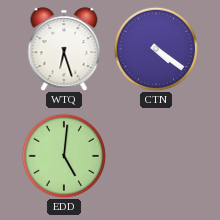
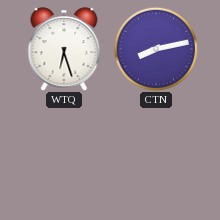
CTN: 4:21 -> 8:13 (156, 49)
EDD: 5:01 -> none (64, 156)
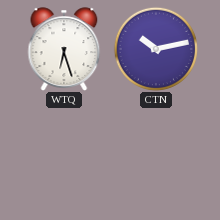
CTN: 8:13 -> 10:13 (156, 49)
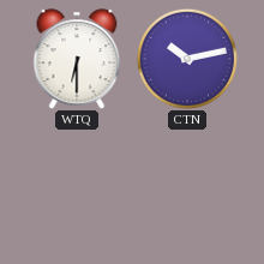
WTQ: 6:27 -> 6:30 (77, 59)
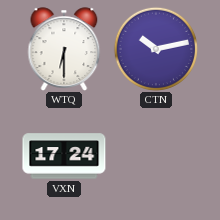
VXN: none -> 17:24 (64, 156)
